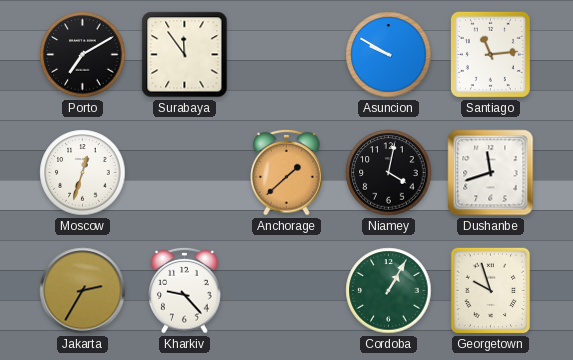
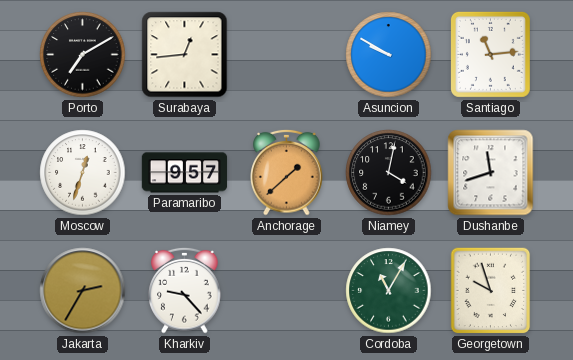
Surabaya: 11:54 -> 12:44 (185, 55)
Paramaribo: none -> 9:57 (185, 173)
Cordoba: 1:05 -> 11:05 (389, 291)
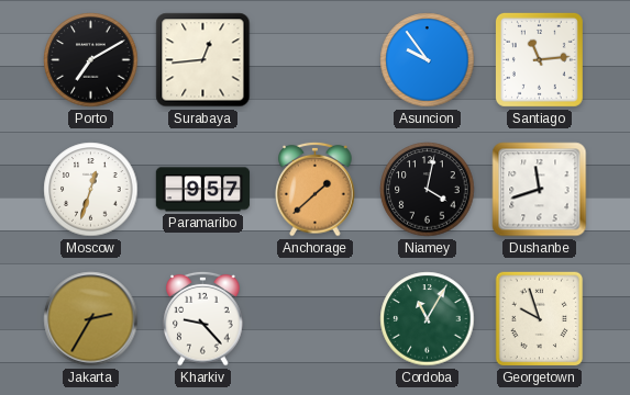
Asuncion: 9:50 -> 9:54 (428, 60)
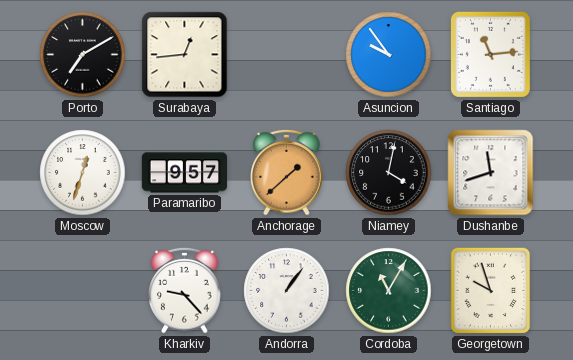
Jakarta: 2:35 -> none (91, 319)
Andorra: none -> 1:06 (287, 291)
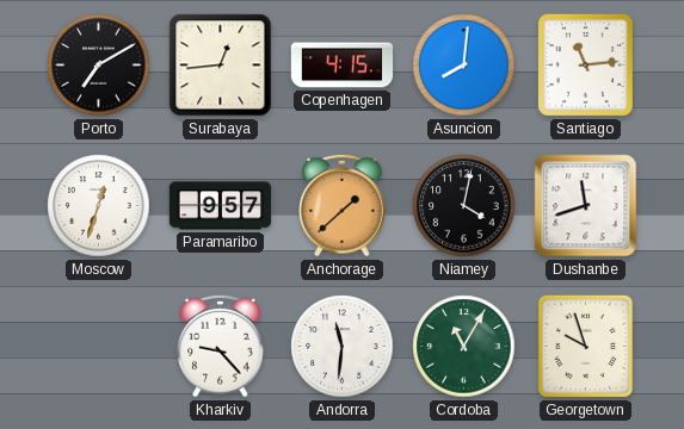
Copenhagen: none -> 4:15 (343, 66)
Asuncion: 9:54 -> 8:01 (464, 66)
Andorra: 1:06 -> 11:31 (343, 347)
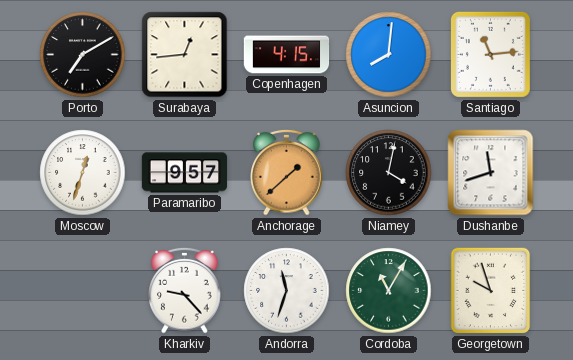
Andorra: 11:31 -> 11:33 (287, 291)
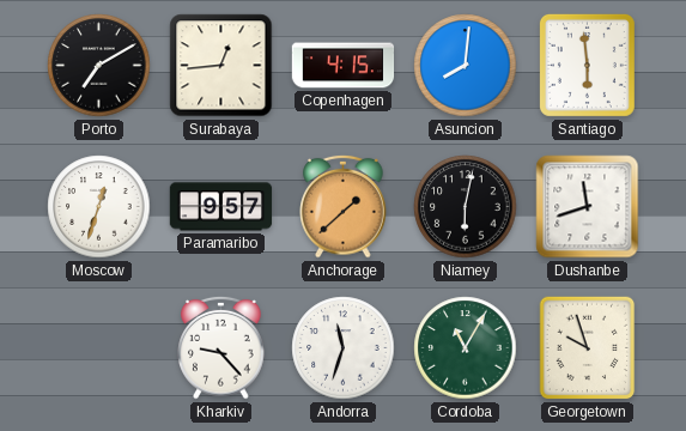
Santiago: 11:14 -> 5:59 (587, 65)
Niamey: 4:02 -> 6:02 (466, 207)
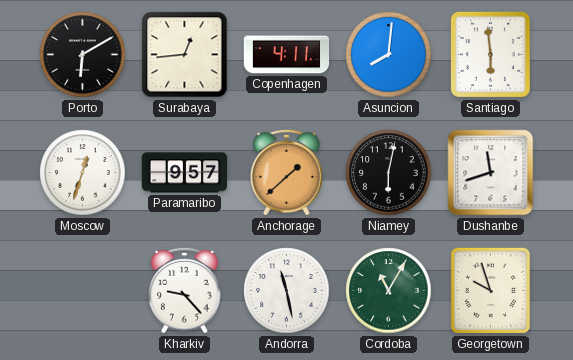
Porto: 7:10 -> 6:10 (83, 55)
Copenhagen: 4:15 -> 4:11 (287, 55)
Andorra: 11:33 -> 11:28 (287, 291)
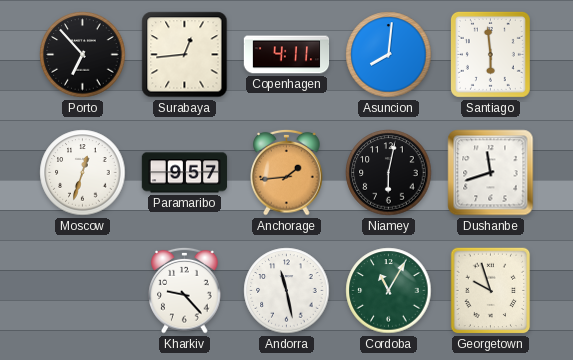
Porto: 6:10 -> 6:53 (83, 55)
Anchorage: 1:38 -> 1:44 (287, 172)
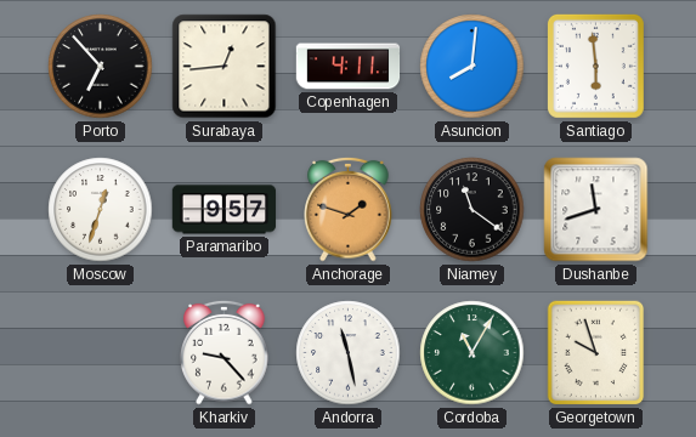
Anchorage: 1:44 -> 1:48 (349, 209)
Niamey: 6:02 -> 11:21 (473, 210)
